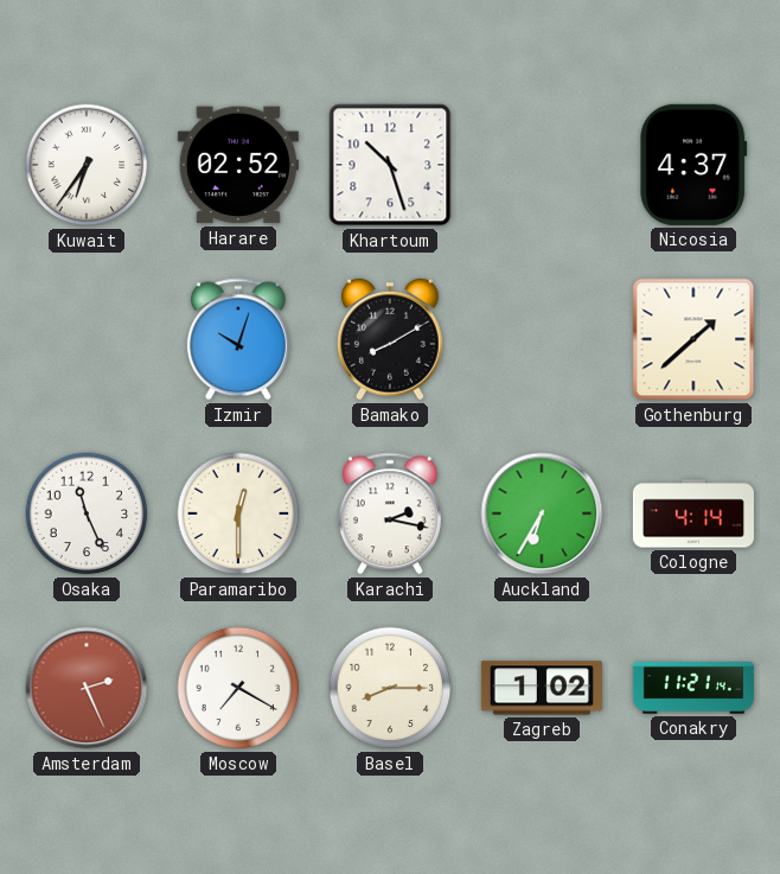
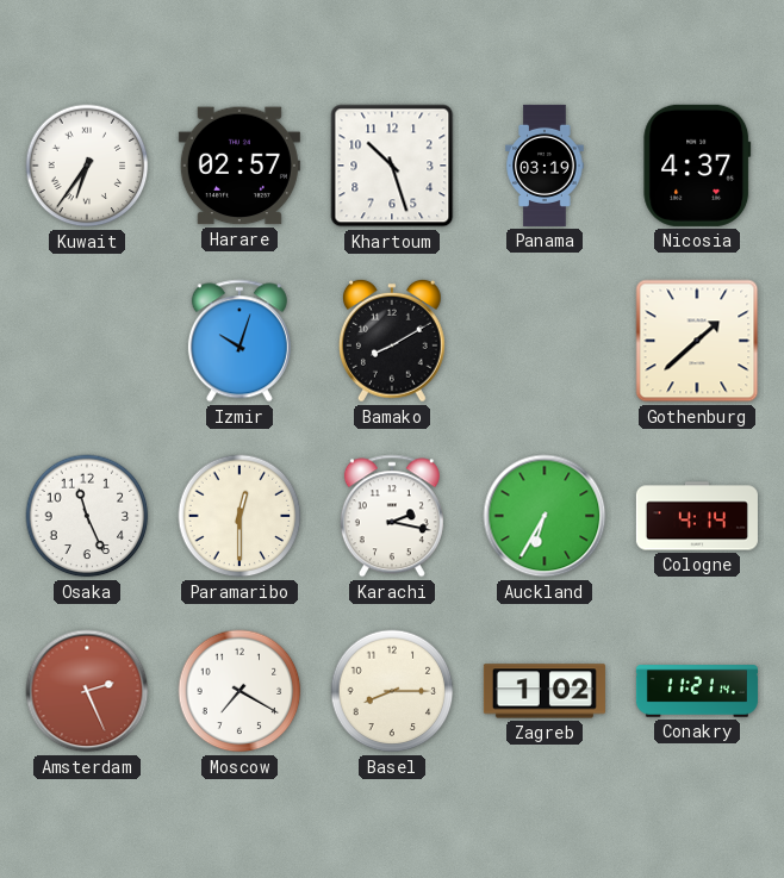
Harare: 02:52 -> 02:57 (239, 166)
Panama: none -> 03:19 (545, 166)
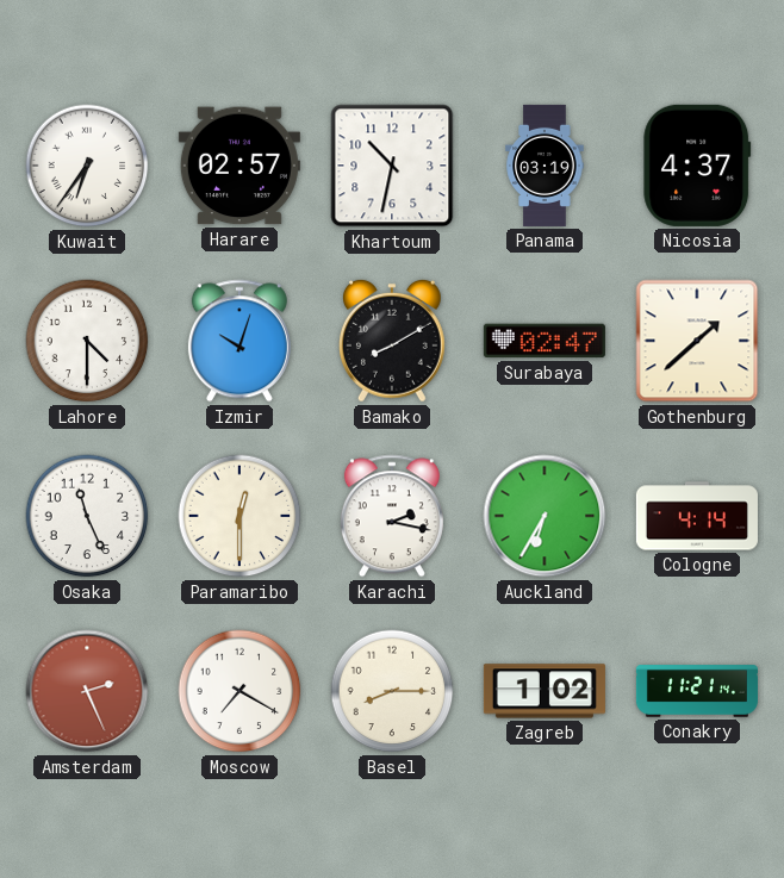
Khartoum: 10:27 -> 10:32 (392, 166)
Lahore: none -> 4:30 (87, 341)
Surabaya: none -> 02:47 (545, 341)
